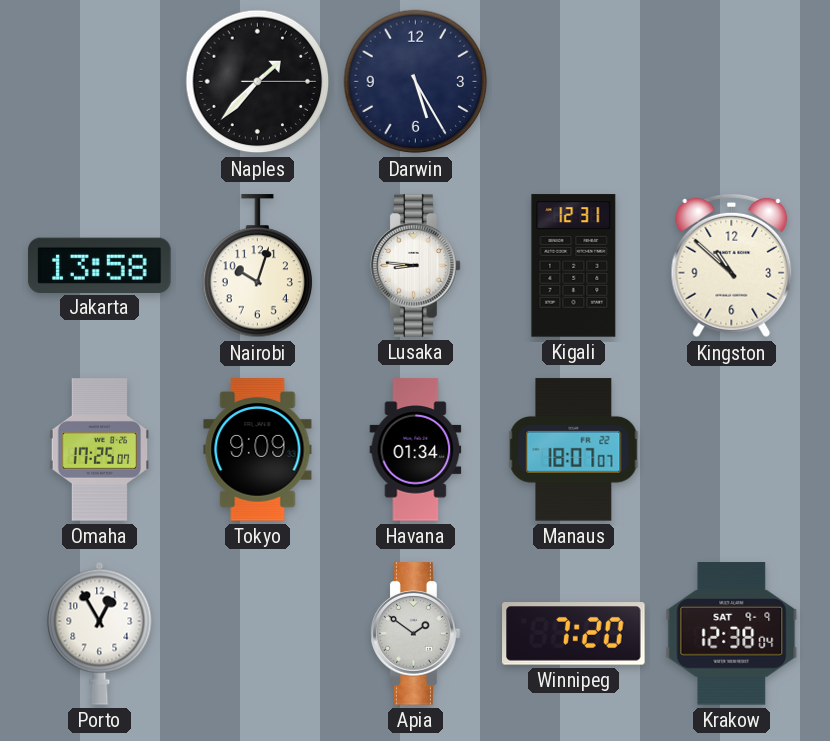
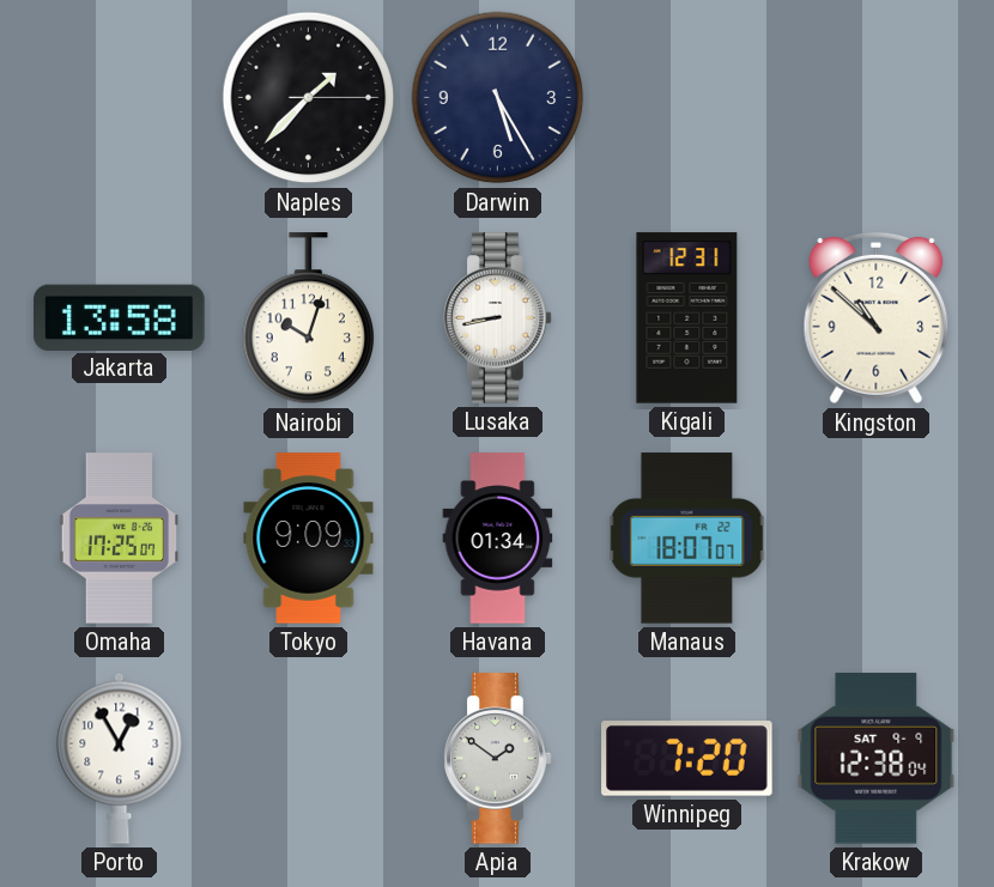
Lusaka: 8:46 -> 8:43 (498, 318)
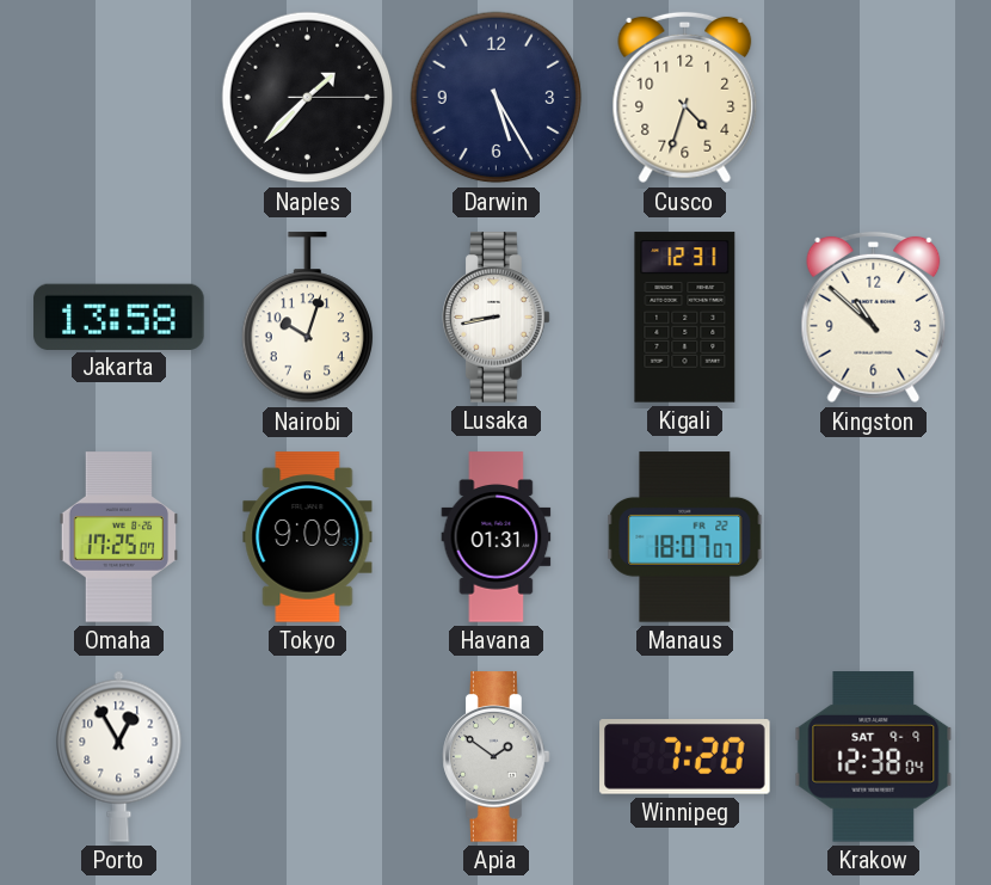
Cusco: none -> 4:33 (685, 98)
Havana: 01:34 -> 01:31 (497, 537)
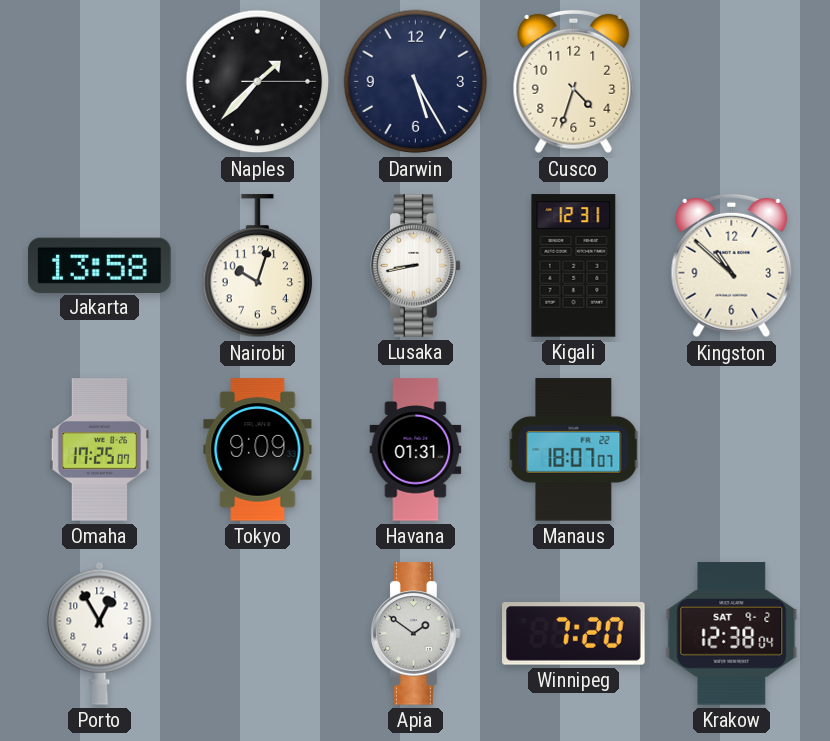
Krakow date: SAT 9-9 -> SAT 9-2 (732, 634)
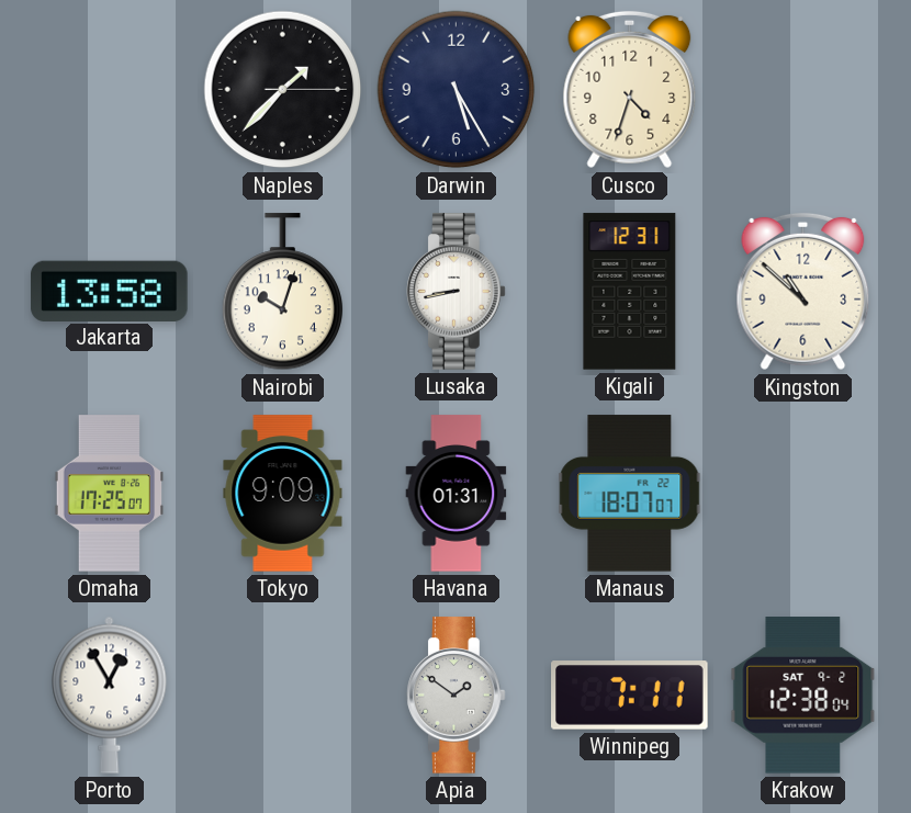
Winnipeg: 7:20 -> 7:11 (630, 696)
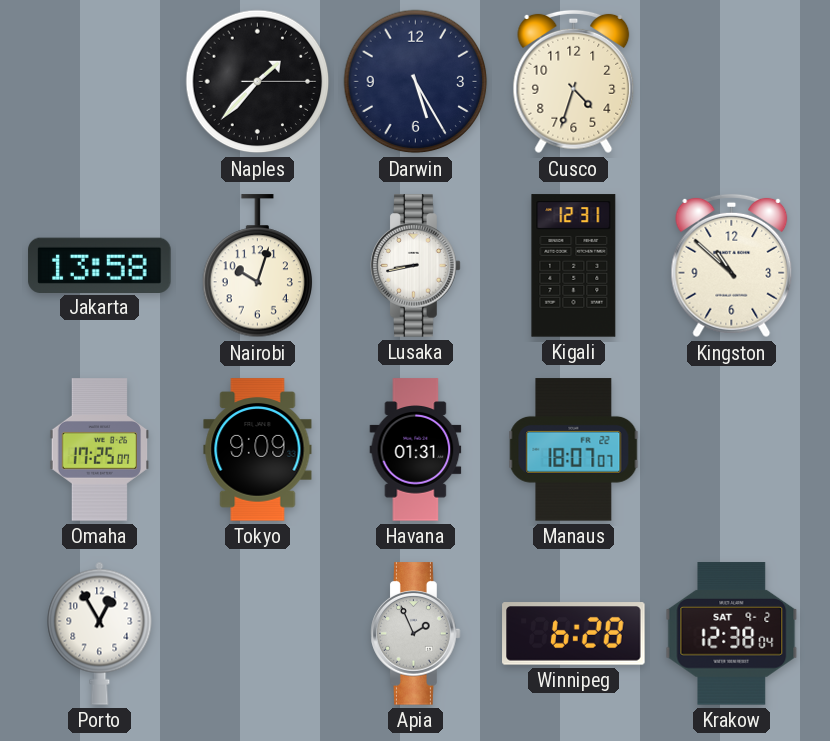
Apia: 1:51 -> 1:56 (416, 634)
Winnipeg: 7:11 -> 6:28 (574, 634)
